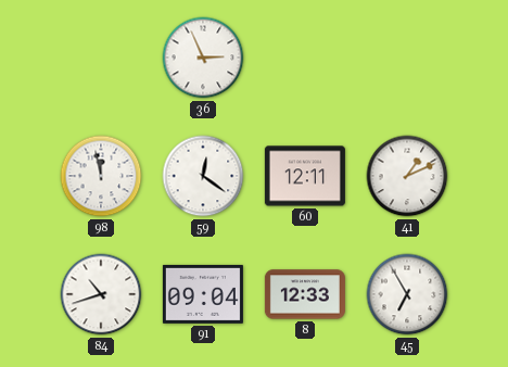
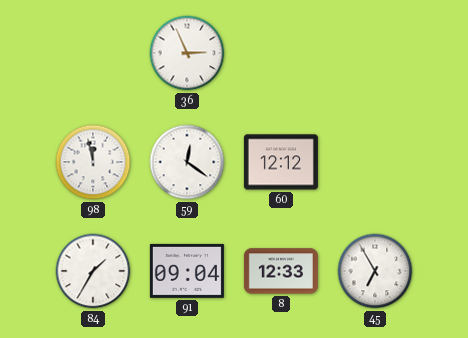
60: 12:11 -> 12:12 (281, 162)
41: 1:11 -> none (407, 176)
84: 10:42 -> 1:35 (93, 271)
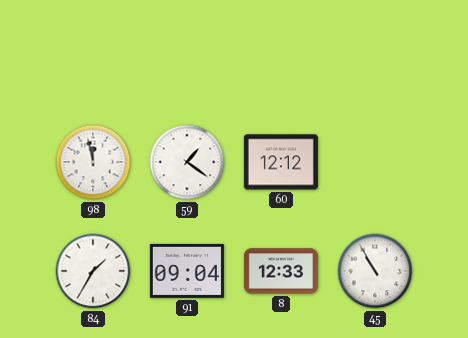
36: 2:56 -> none (187, 53)
59: 12:21 -> 1:21 (187, 162)
45: 6:55 -> 10:55 (375, 271)
